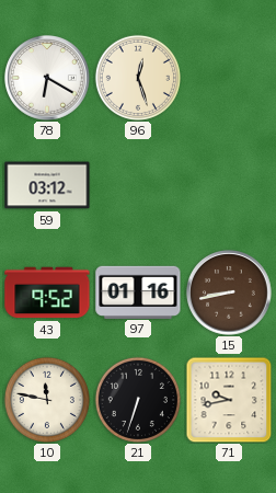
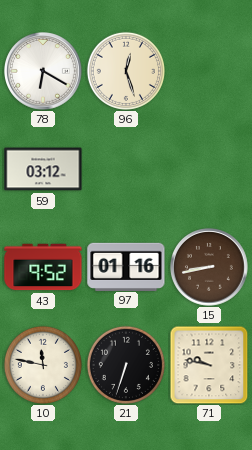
71: 9:43 -> 9:47 (209, 365)
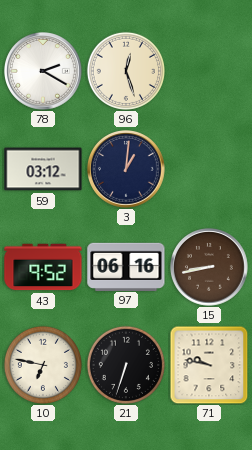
78: 6:20 -> 2:20 (44, 72)
3: none -> 1:01 (127, 170)
97: 01:16 -> 06:16 (126, 266)
10: 11:47 -> 6:47 (43, 365)
